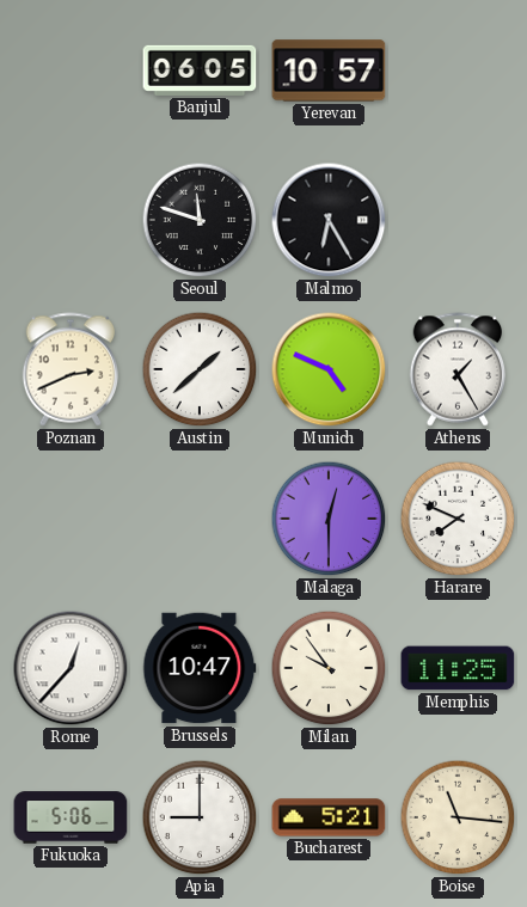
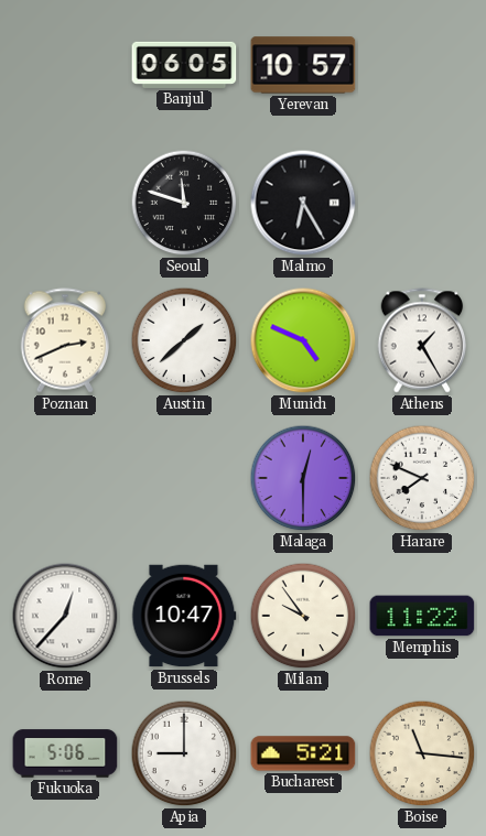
Memphis: 11:25 -> 11:22 (422, 616)
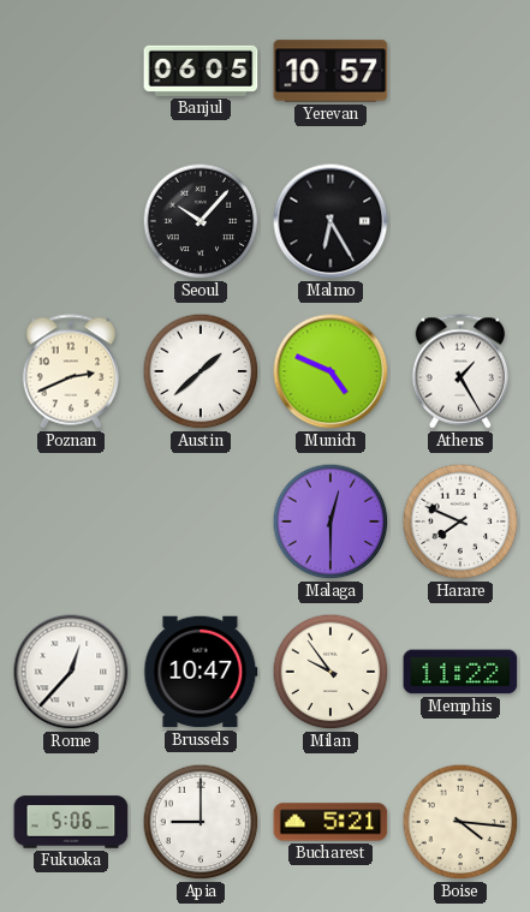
Seoul: 11:48 -> 10:07 (201, 221)
Boise: 11:16 -> 4:16 (460, 822)
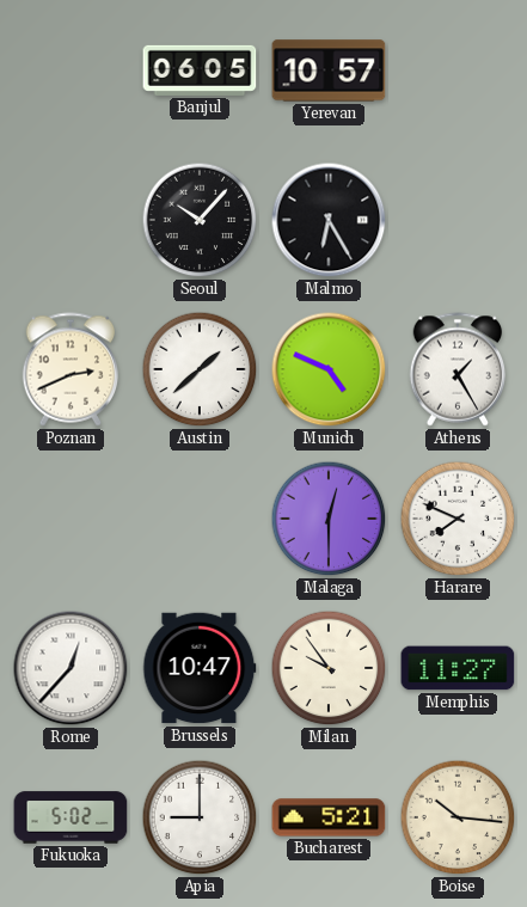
Memphis: 11:22 -> 11:27 (458, 668)
Fukuoka: 5:06 -> 5:02 (71, 817)
Boise: 4:16 -> 10:16 (458, 817)
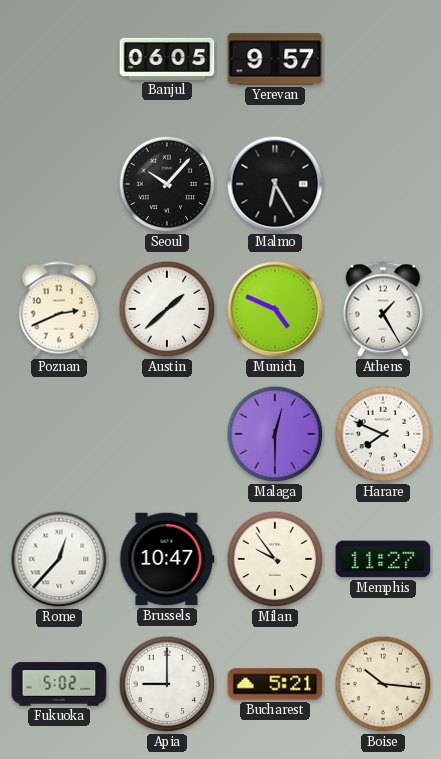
Yerevan: 10:57 -> 9:57 (275, 59)
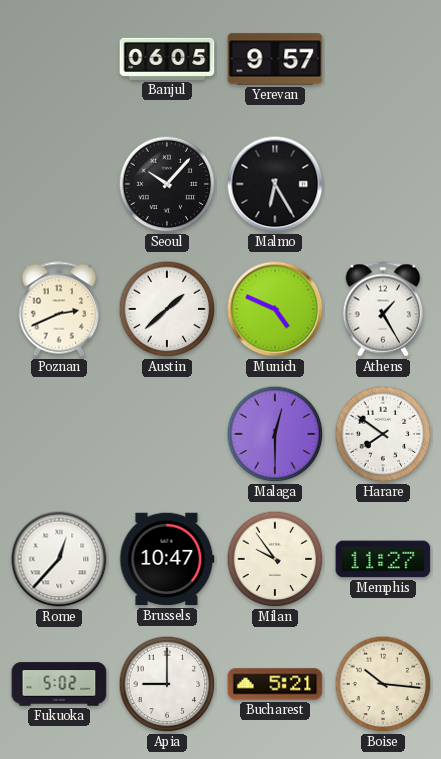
Harare: 7:49 -> 7:51 (383, 434)
